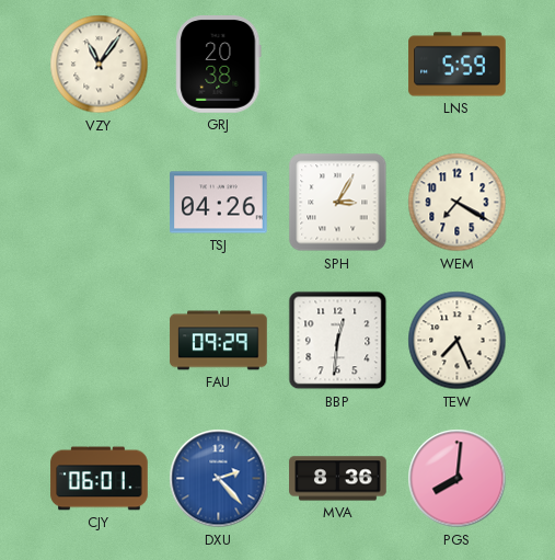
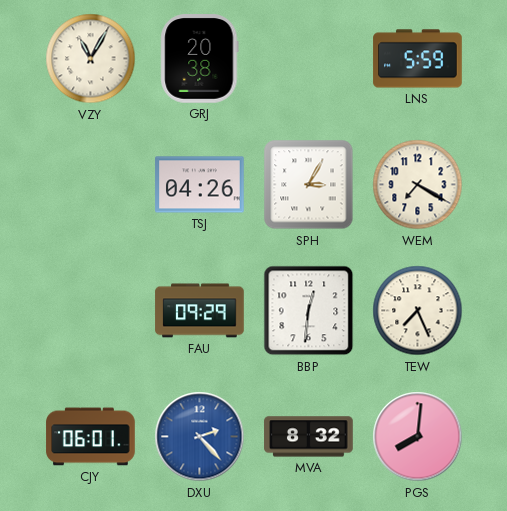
VZY: 11:06 -> 11:05 (91, 59)
MVA: 8:36 -> 8:32 (309, 437)
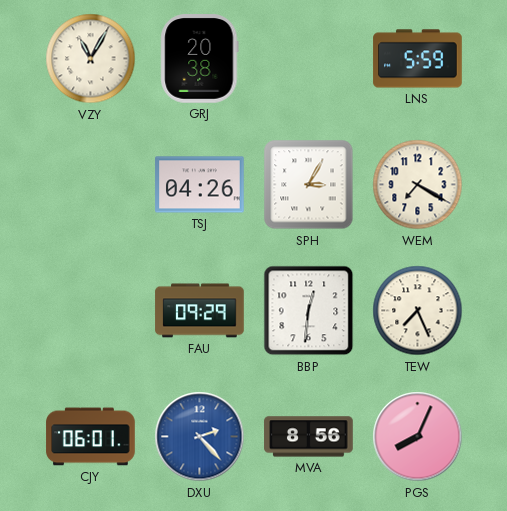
MVA: 8:32 -> 8:56 (309, 437)
PGS: 8:01 -> 8:04 (418, 437)
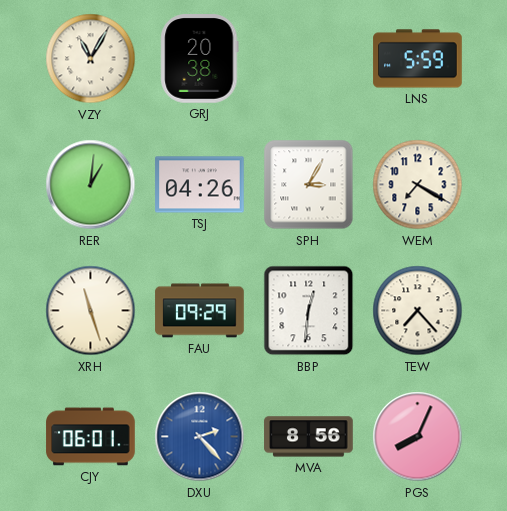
RER: none -> 1:01 (91, 185)
XRH: none -> 11:27 (91, 311)
TEW: 7:26 -> 7:23 (418, 311)
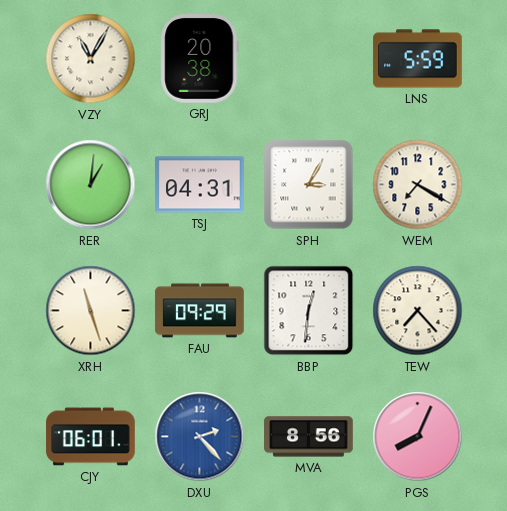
TSJ: 04:26 -> 04:31 (200, 185)
